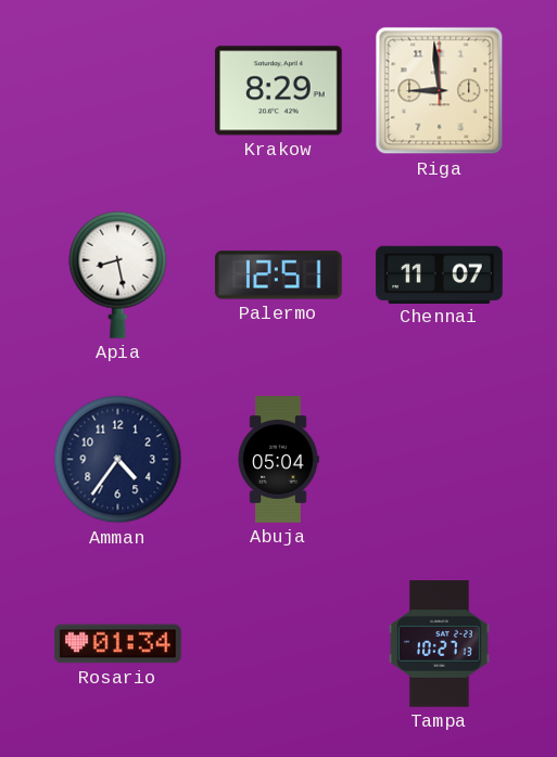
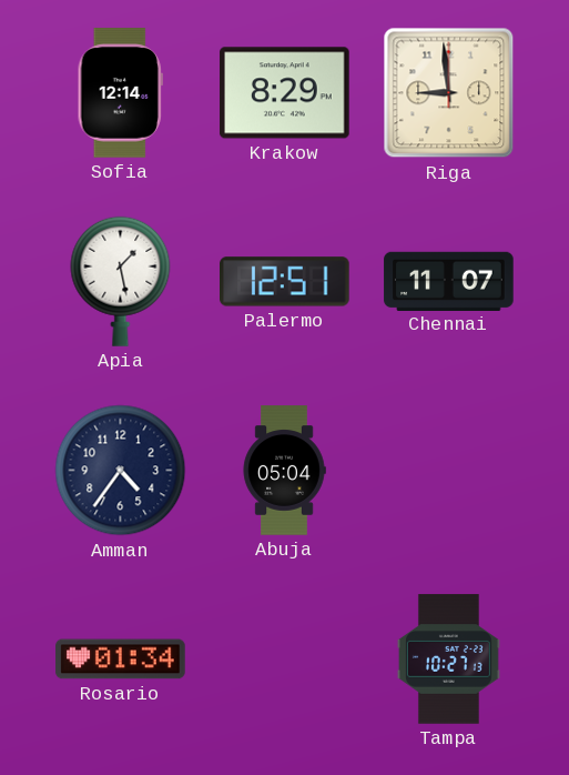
Sofia: none -> 12:14 (120, 93)
Apia: 8:28 -> 1:28 (121, 281)
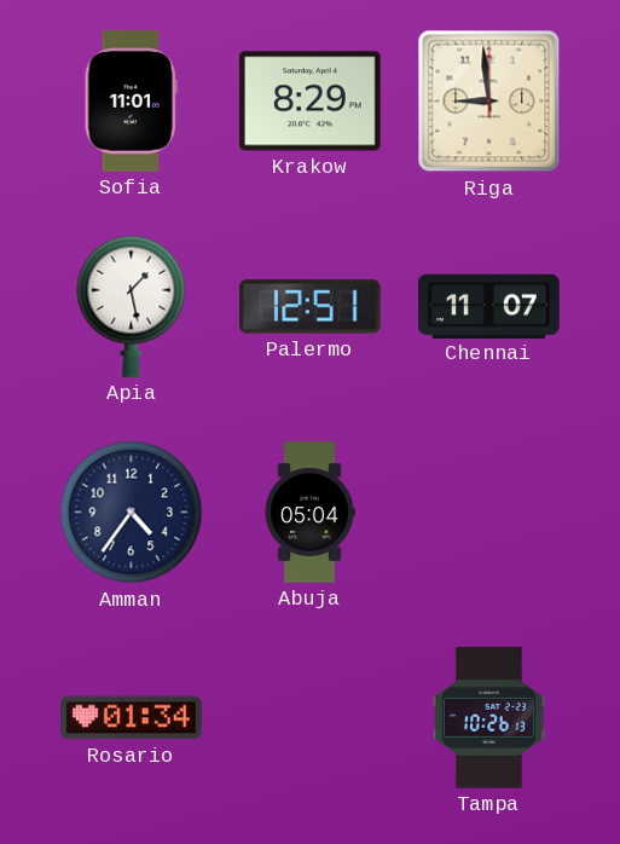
Sofia: 12:14 -> 11:01 (131, 102)
Tampa: 10:27 -> 10:26 (488, 718)
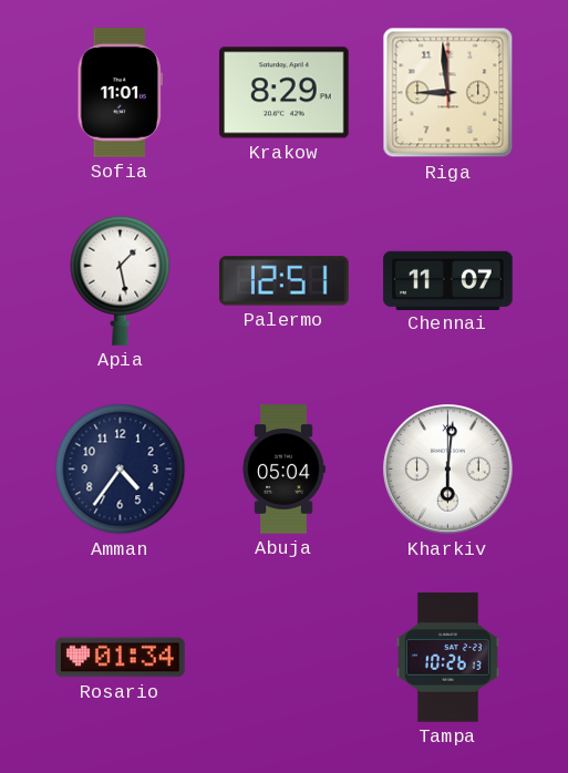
Kharkiv: none -> 6:01 (448, 470)
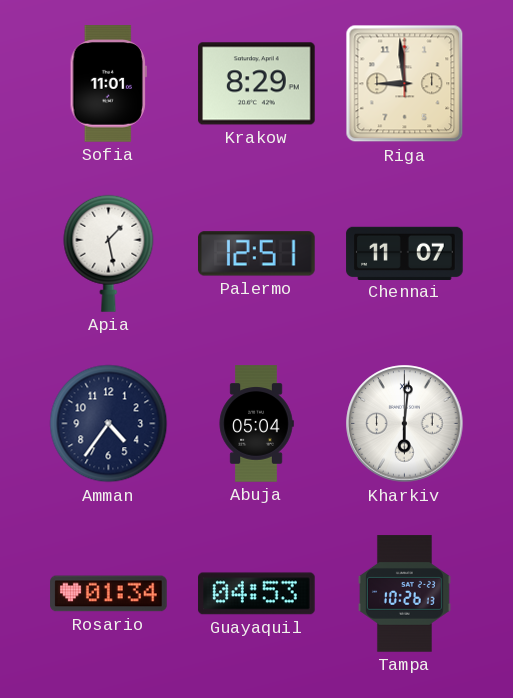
Guayaquil: none -> 04:53 (257, 594)
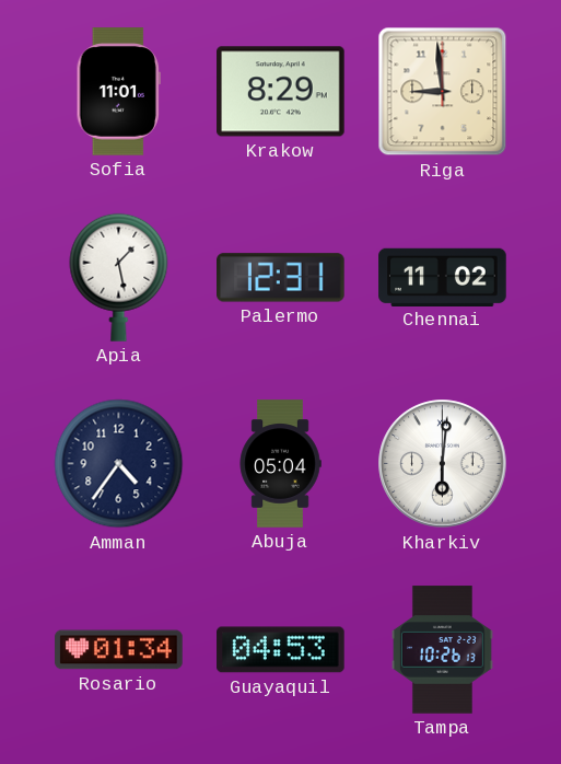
Palermo: 12:51 -> 12:31 (281, 278)
Chennai: 11:07 -> 11:02 (443, 277)
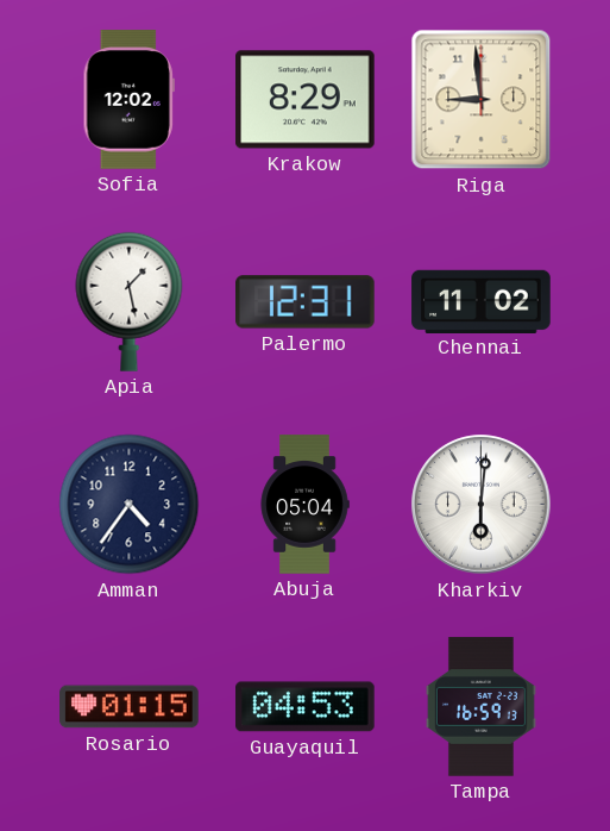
Sofia: 11:01 -> 12:02 (128, 100)
Rosario: 01:34 -> 01:15 (130, 707)
Tampa: 10:26 -> 16:59 (480, 707)
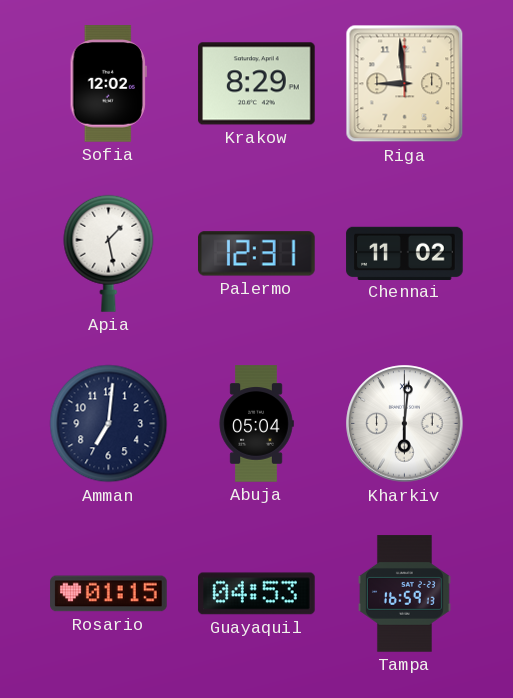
Amman: 4:36 -> 7:01 (109, 424)
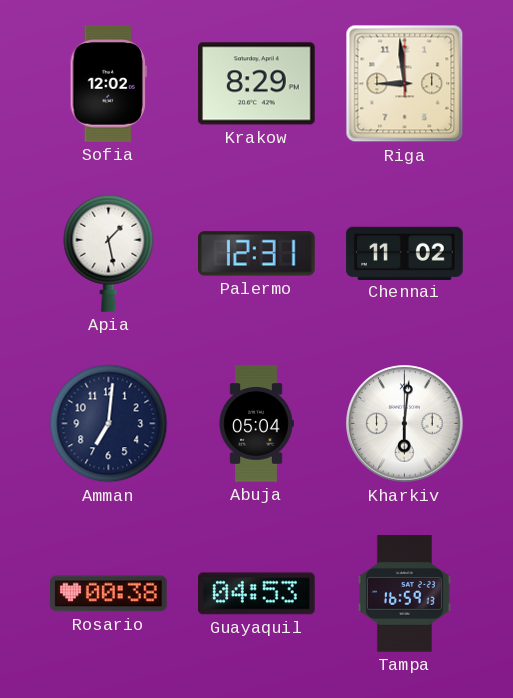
Rosario: 01:15 -> 00:38 (109, 594)
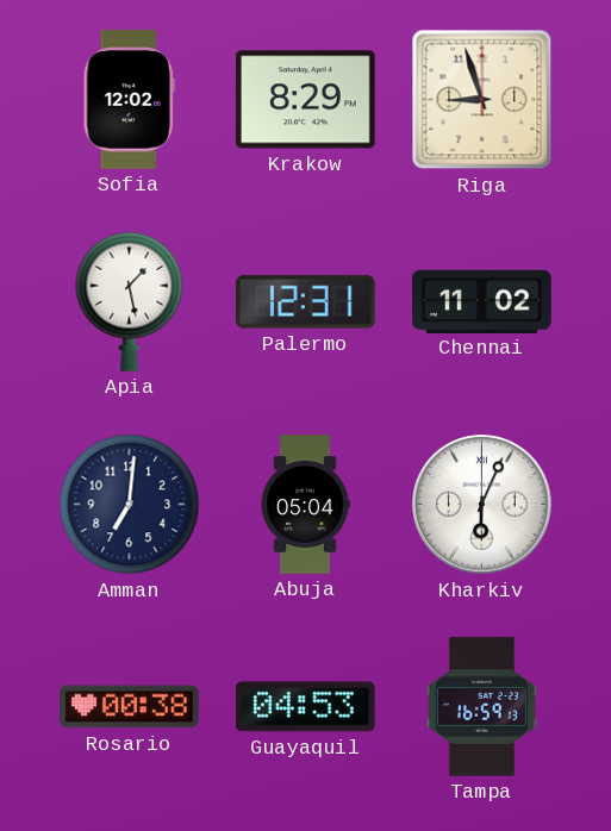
Riga: 8:59 -> 8:57 (482, 100)
Kharkiv: 6:01 -> 6:04 (482, 505)
